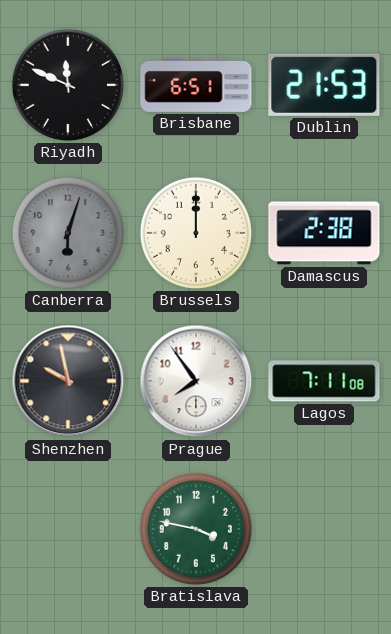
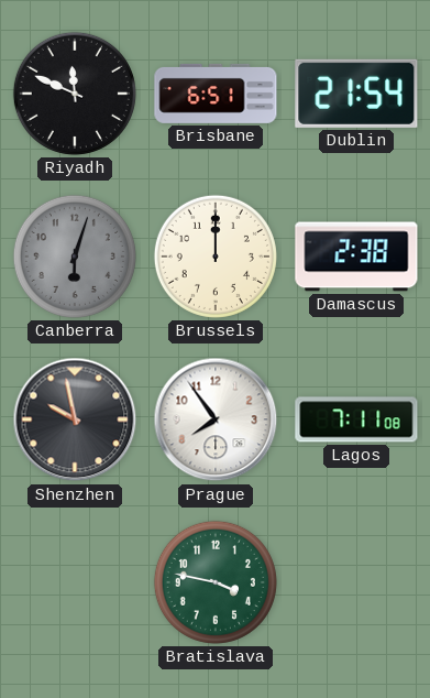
Dublin: 21:53 -> 21:54 (356, 94)
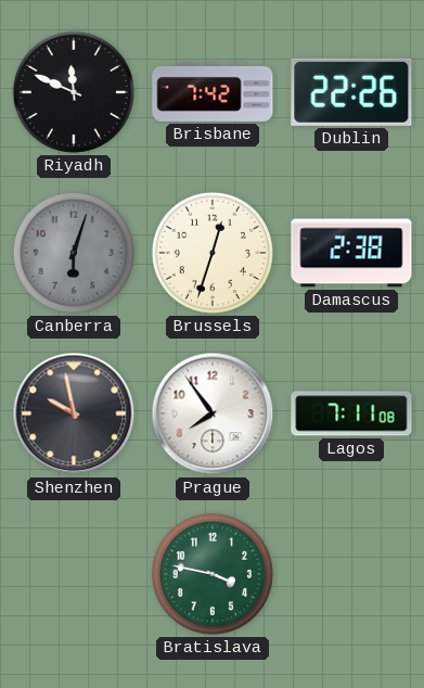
Brisbane: 6:51 -> 7:42 (213, 92)
Dublin: 21:54 -> 22:26 (351, 92)
Brussels: 12:00 -> 12:33 (213, 253)
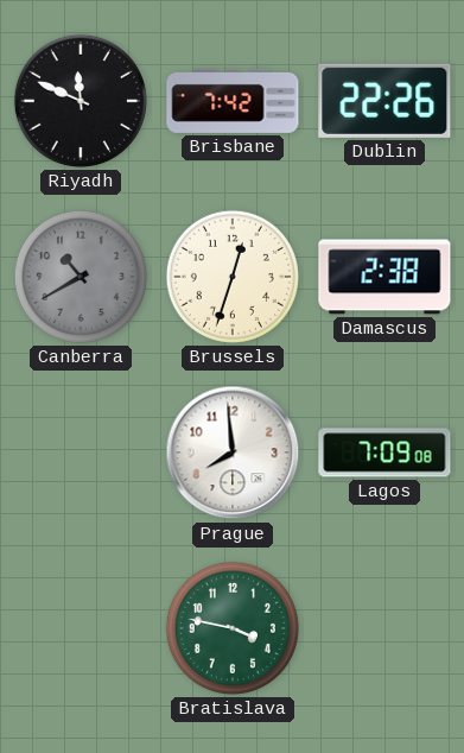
Canberra: 6:03 -> 10:40 (81, 277)
Shenzhen: 9:58 -> none (74, 413)
Prague: 7:54 -> 7:59 (233, 453)
Lagos: 7:11 -> 7:09 (384, 453)
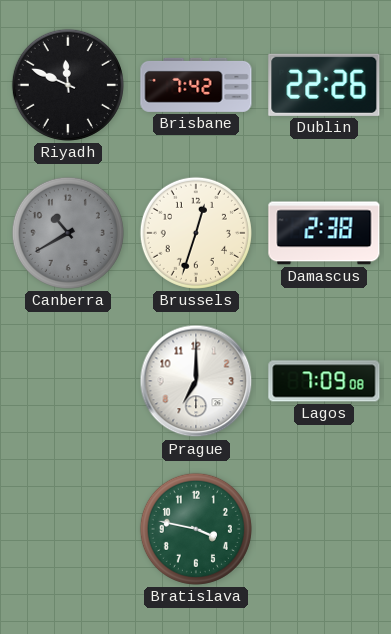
Prague: 7:59 -> 7:00 (196, 381)
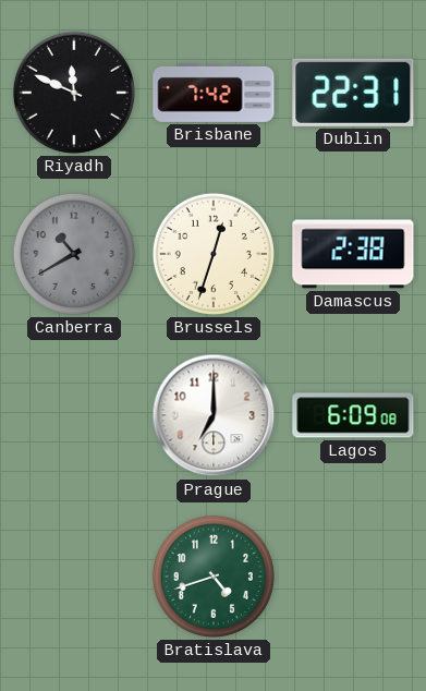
Dublin: 22:26 -> 22:31 (353, 93)
Lagos: 7:09 -> 6:09 (353, 415)
Bratislava: 3:47 -> 4:42 (214, 577)
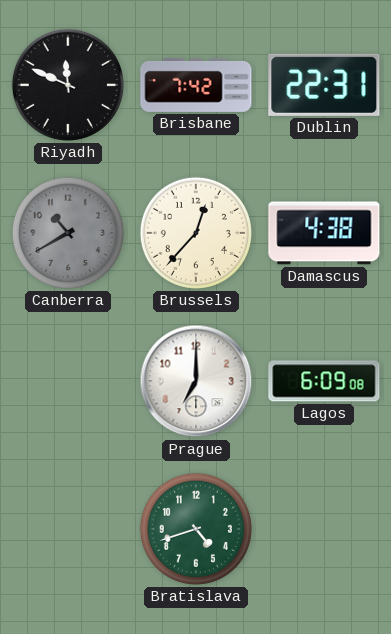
Brussels: 12:33 -> 12:37 (196, 233)
Damascus: 2:38 -> 4:38 (324, 233)
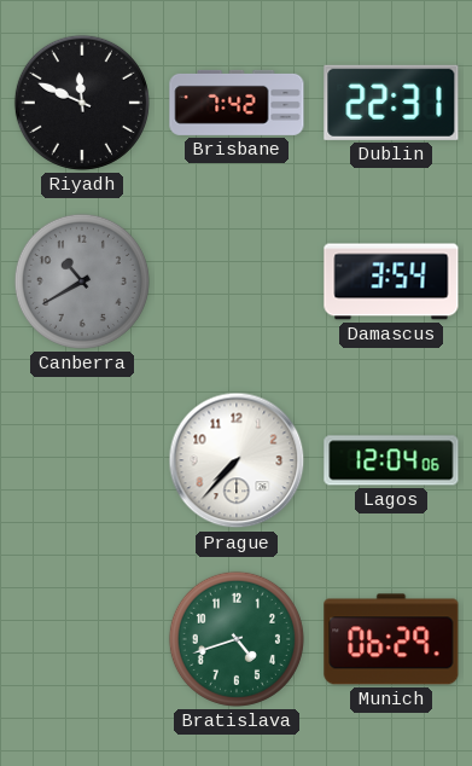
Brussels: 12:37 -> none (196, 233)
Damascus: 4:38 -> 3:54 (391, 282)
Prague: 7:00 -> 7:37 (237, 460)
Lagos: 6:09 -> 12:04 (391, 460)
Munich: none -> 06:29 (391, 639)
